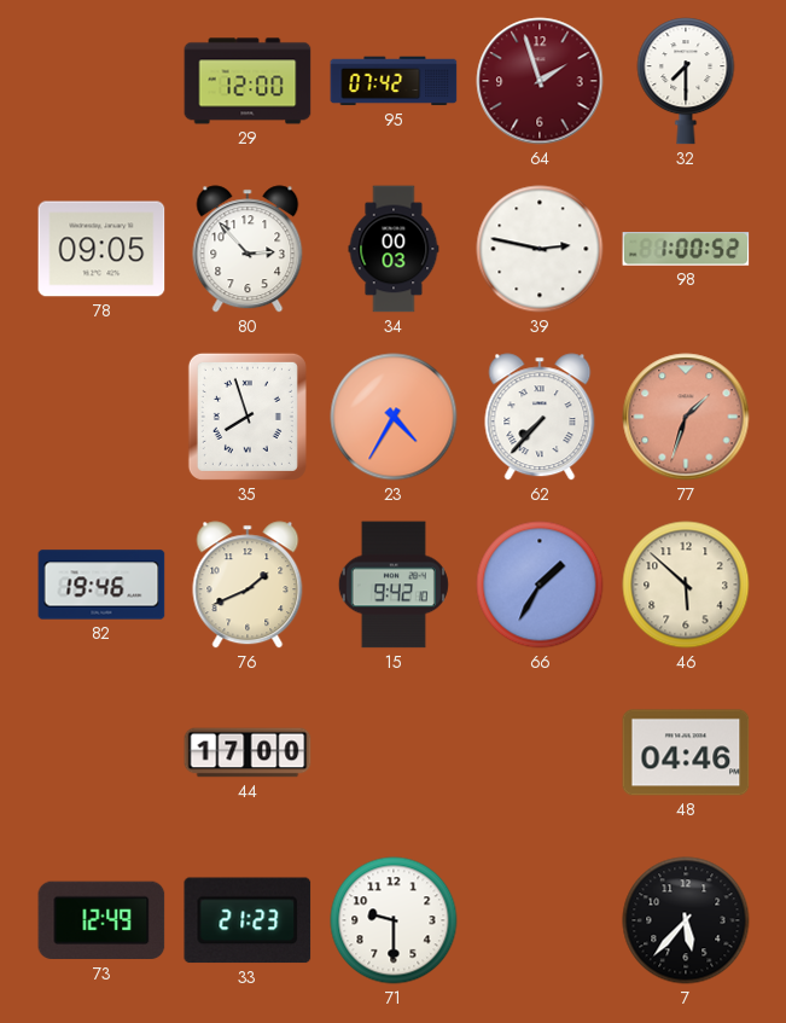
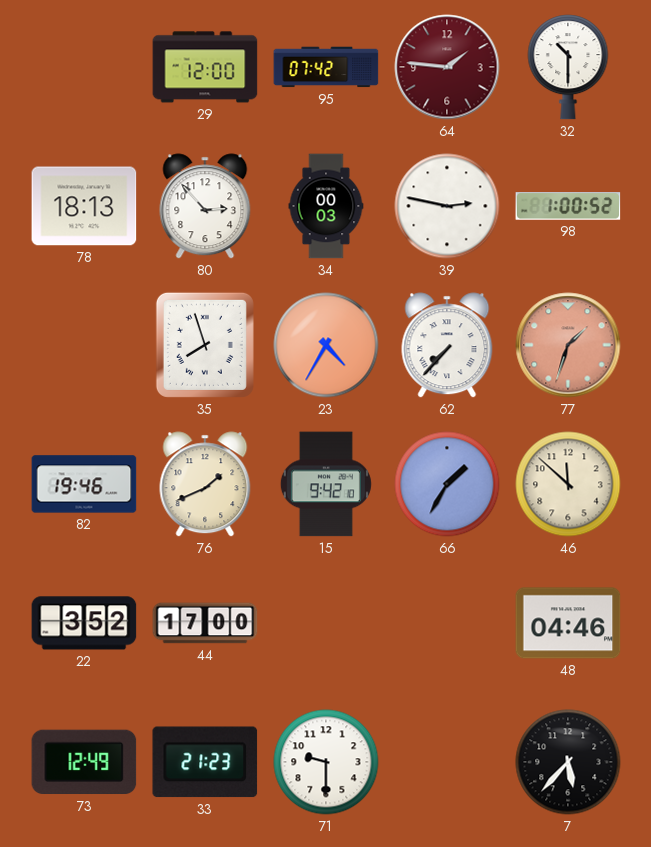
64: 1:57 -> 1:46 (447, 67)
32: 7:30 -> 10:30 (568, 67)
78: 09:05 -> 18:13 (84, 206)
46: 5:52 -> 11:52 (568, 484)
22: none -> 3:52 (84, 623)
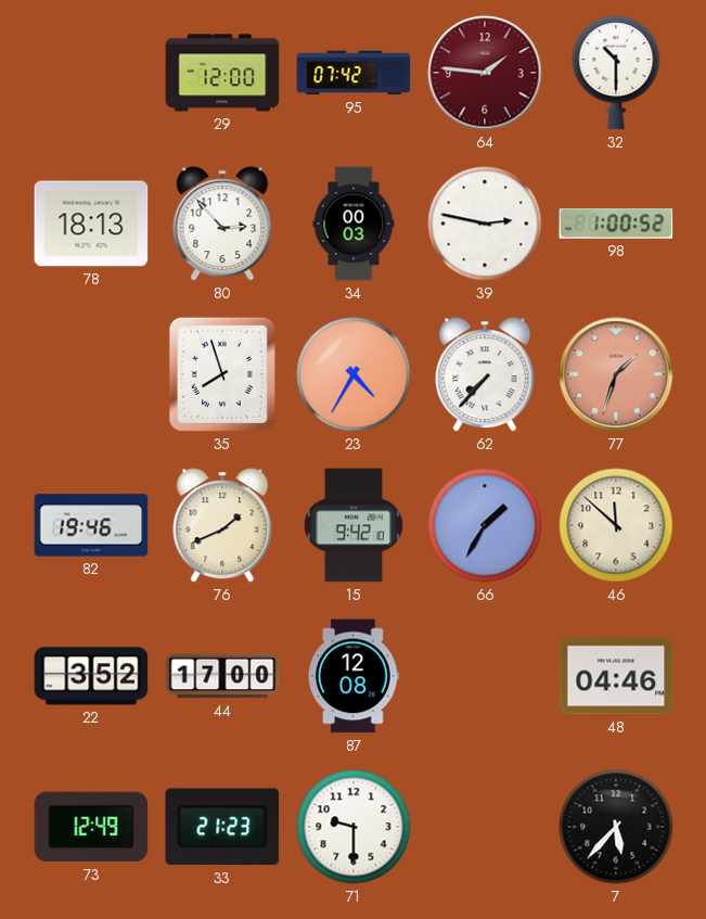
87: none -> 12:08 (354, 676)
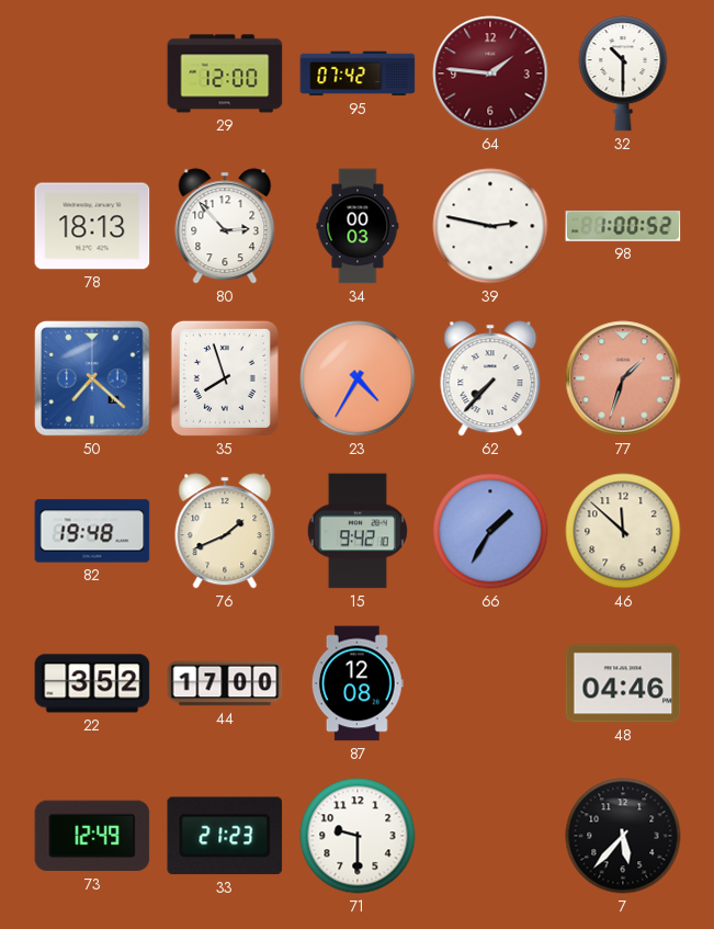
50: none -> 7:22 (93, 379)
82: 19:46 -> 19:48 (92, 531)
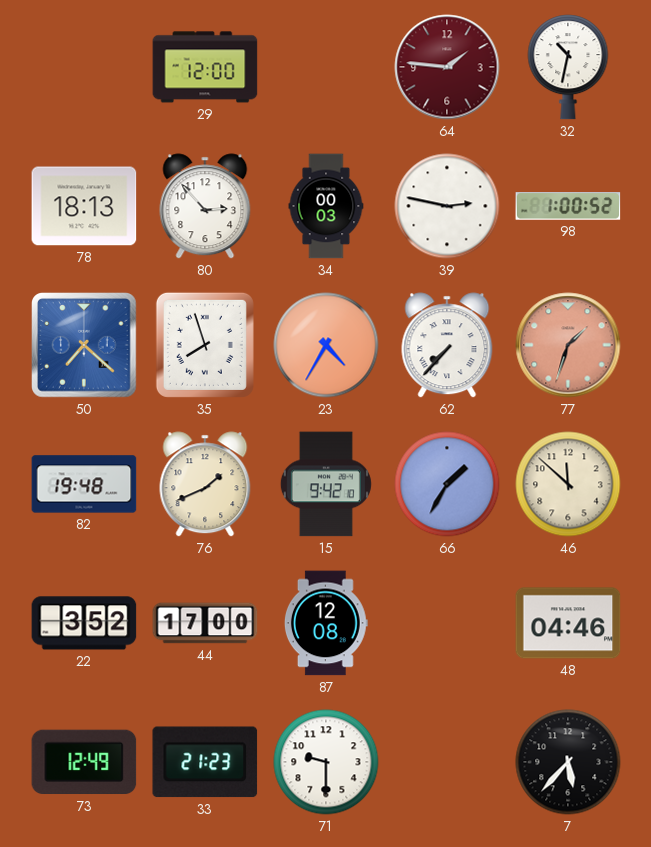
95: 07:42 -> none (358, 73)
32: 10:30 -> 10:32 (568, 67)
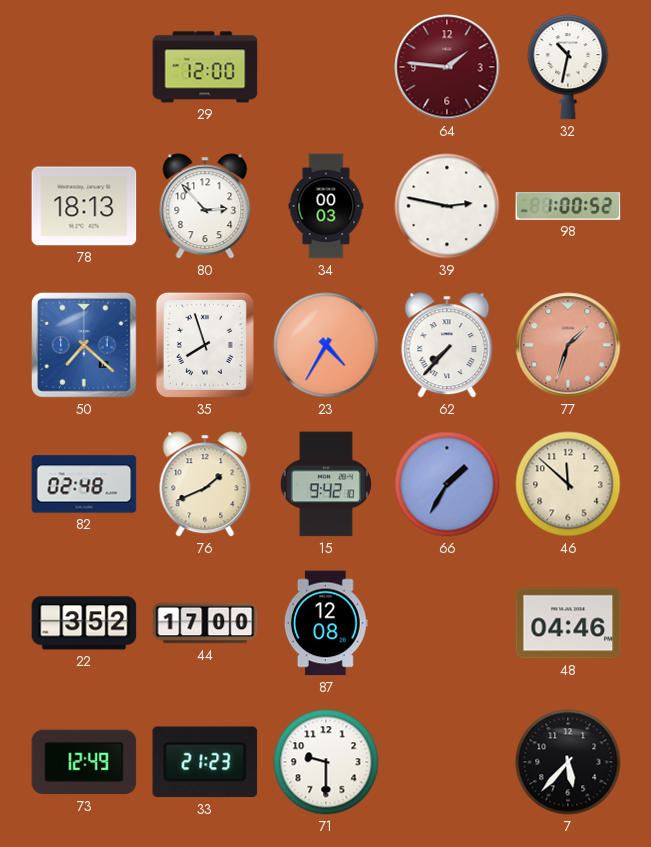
82: 19:48 -> 02:48 (84, 484)
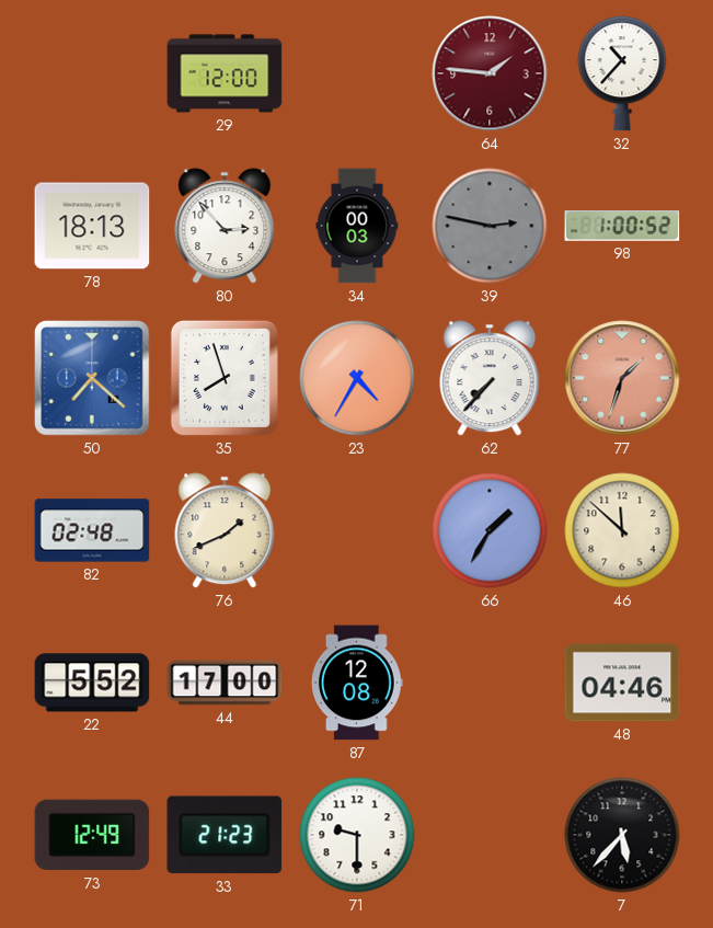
32: 10:32 -> 10:37 (622, 73)
39 dial: white -> grey (490, 226)
15: 9:42 -> none (326, 484)
22: 3:52 -> 5:52 (92, 683)
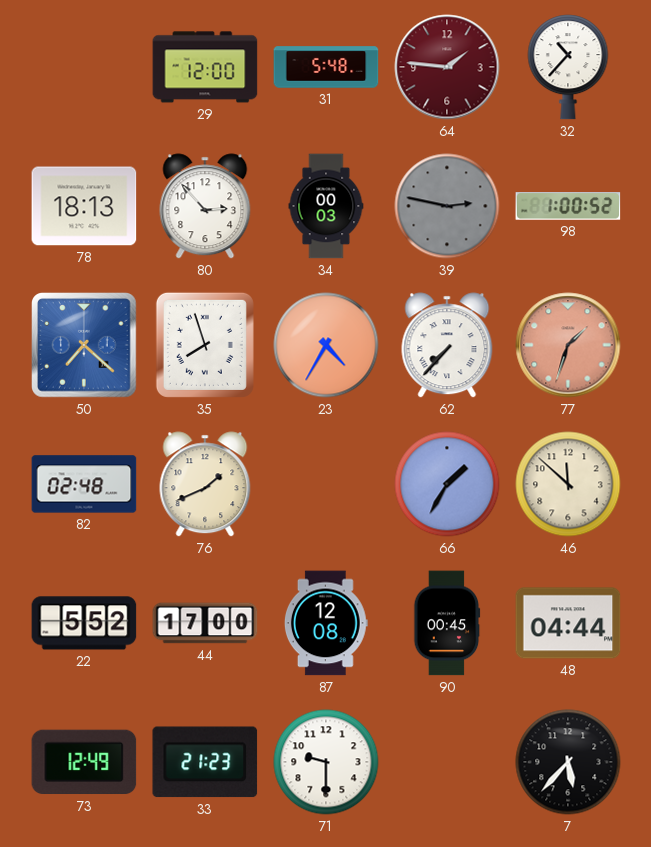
31: none -> 5:48 (326, 67)
90: none -> 00:45 (447, 623)
48: 04:46 -> 04:44 (568, 623)
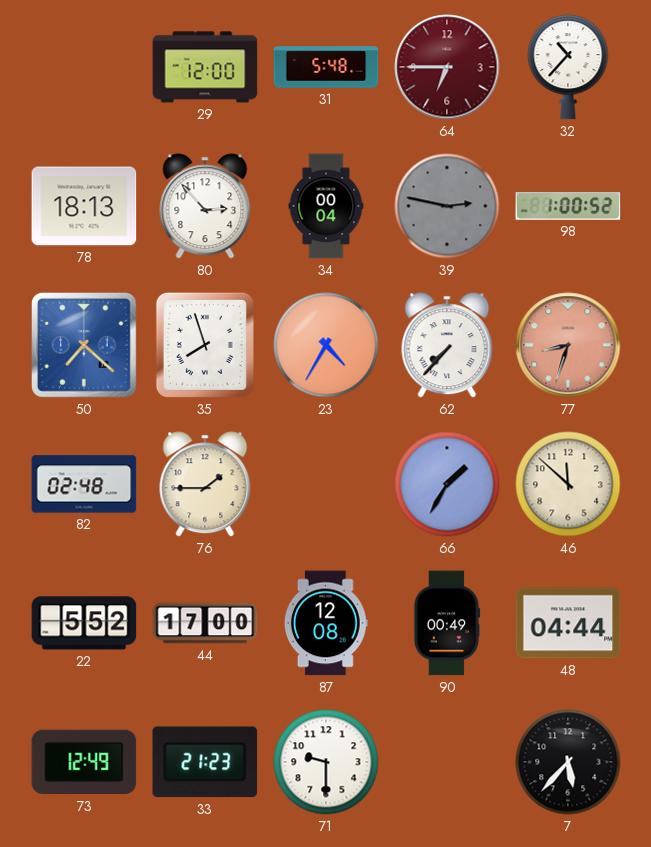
64: 1:46 -> 6:45 (447, 67)
34: 00:03 -> 00:04 (326, 206)
77: 1:33 -> 8:33 (568, 345)
76: 1:41 -> 1:45 (205, 484)
90: 00:45 -> 00:49 (447, 623)
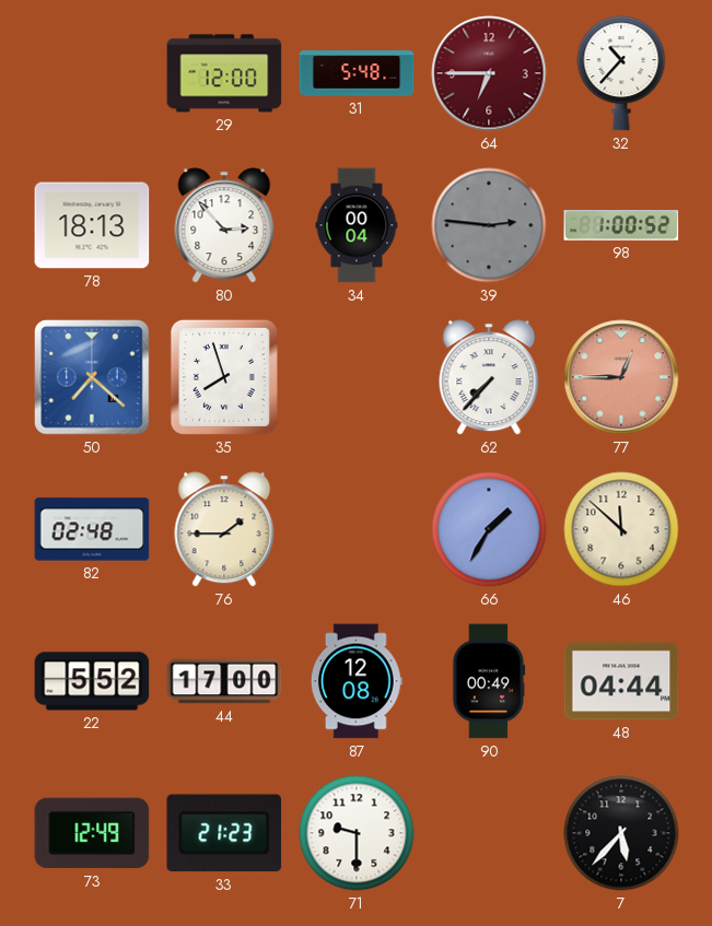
39: 2:47 -> 2:46 (489, 225)
23: 4:35 -> none (326, 345)
77: 8:33 -> 12:45 (621, 377)
